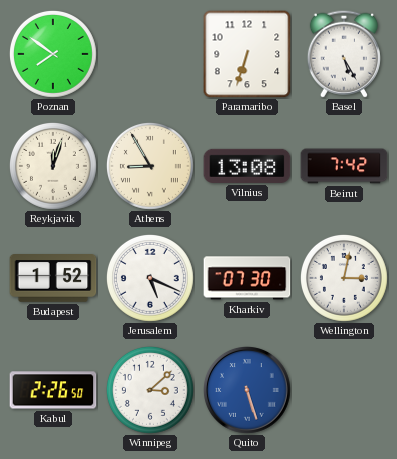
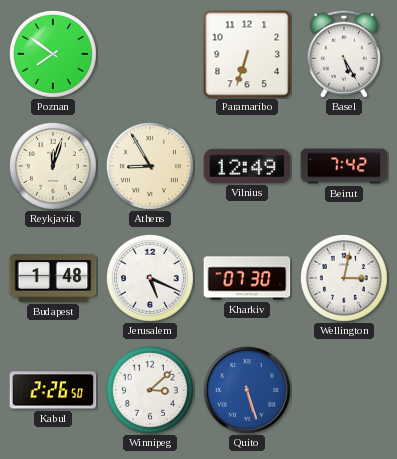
Vilnius: 13:08 -> 12:49 (247, 166)
Budapest: 1:52 -> 1:48 (53, 279)
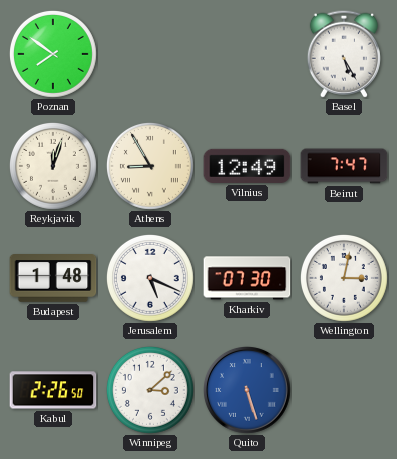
Paramaribo: 6:33 -> none (247, 54)
Beirut: 7:42 -> 7:47 (344, 166)
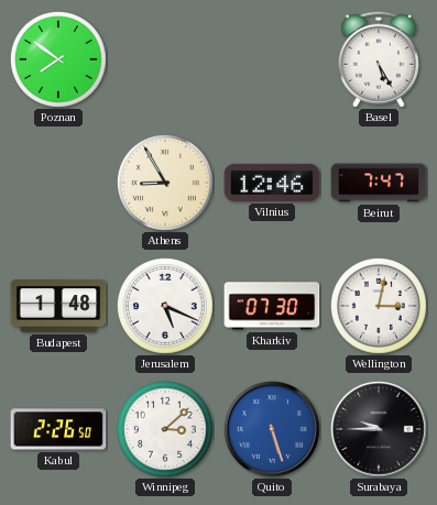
Reykjavik: 12:03 -> none (53, 166)
Vilnius: 12:49 -> 12:46 (272, 183)
Surabaya: none -> 9:45 (380, 430)
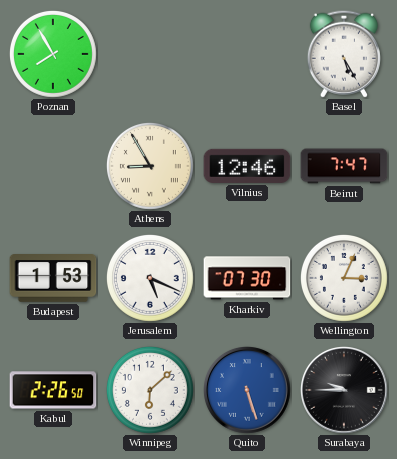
Poznan: 7:51 -> 7:55 (53, 54)
Budapest: 1:48 -> 1:53 (53, 279)
Wellington: 3:02 -> 3:04 (344, 278)
Winnipeg: 3:08 -> 6:08 (150, 390)
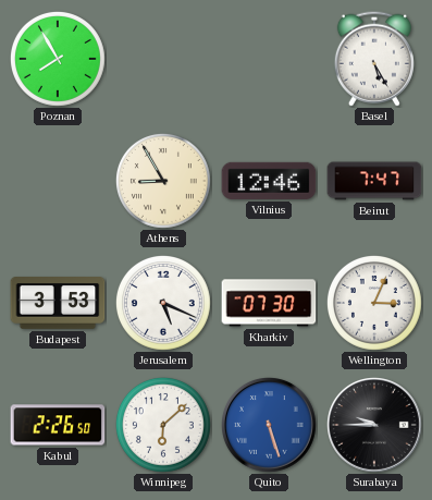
Budapest: 1:53 -> 3:53 (58, 304)
